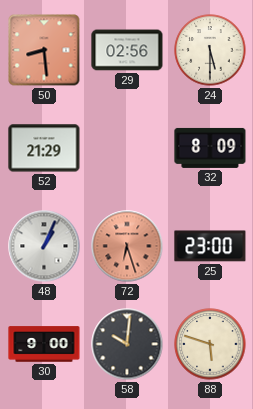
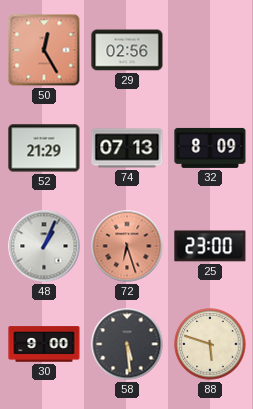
50: 8:29 -> 12:25 (44, 50)
24: 5:30 -> none (210, 50)
74: none -> 07:13 (127, 148)
58: 10:01 -> 5:29 (127, 344)
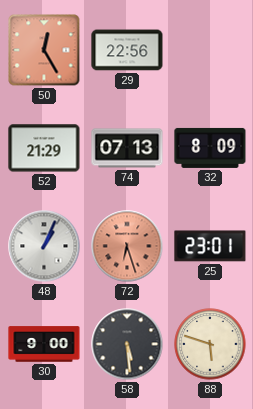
29: 02:56 -> 22:56 (127, 50)
25: 23:00 -> 23:01 (210, 246)
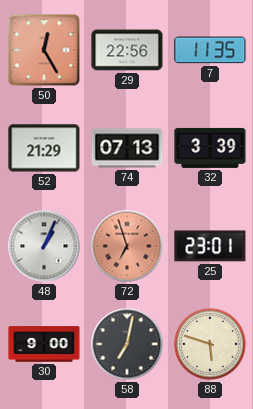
7: none -> 11:35 (210, 50)
32: 8:09 -> 3:39 (210, 148)
72: 6:27 -> 6:57 (127, 246)
58: 5:29 -> 7:02 (127, 344)
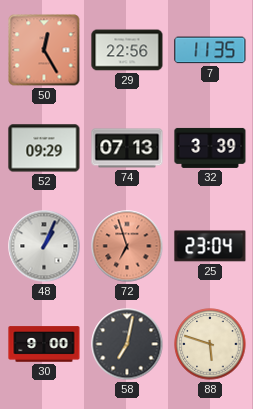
52: 21:29 -> 09:29 (44, 148)
25: 23:01 -> 23:04 (210, 246)
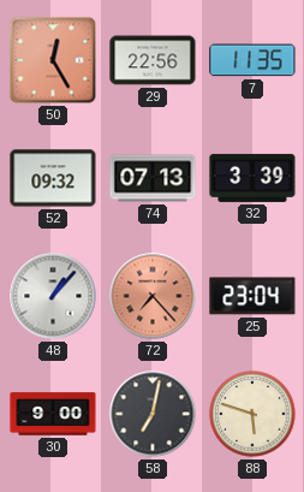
52: 09:29 -> 09:32 (53, 178)
48: 1:04 -> 1:07 (53, 296)
72: 6:57 -> 7:23 (153, 296)
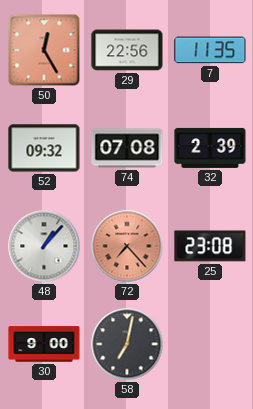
74: 07:13 -> 07:08 (127, 148)
32: 3:39 -> 2:39 (210, 148)
25: 23:04 -> 23:08 (210, 246)
88: 5:48 -> none (252, 414)
